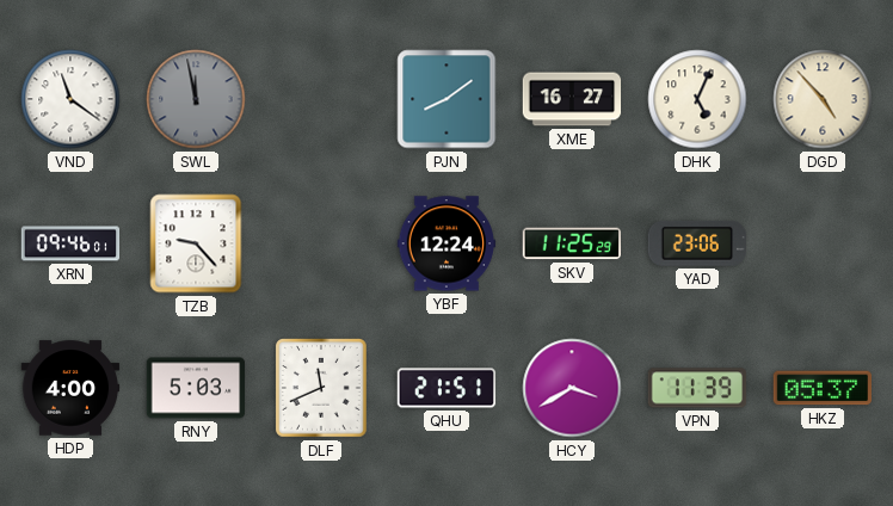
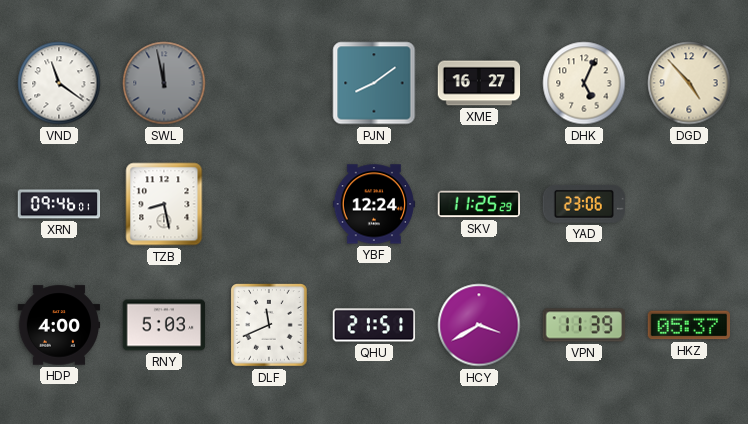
TZB: 9:23 -> 8:28 (164, 204)
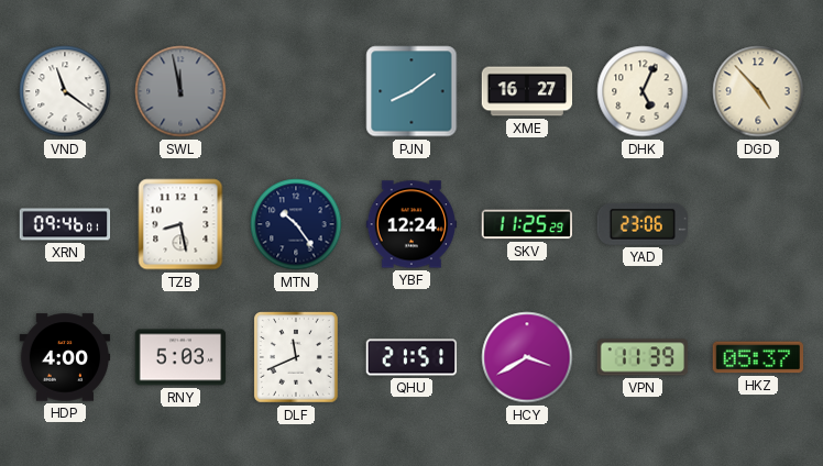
MTN: none -> 10:24 (296, 224)
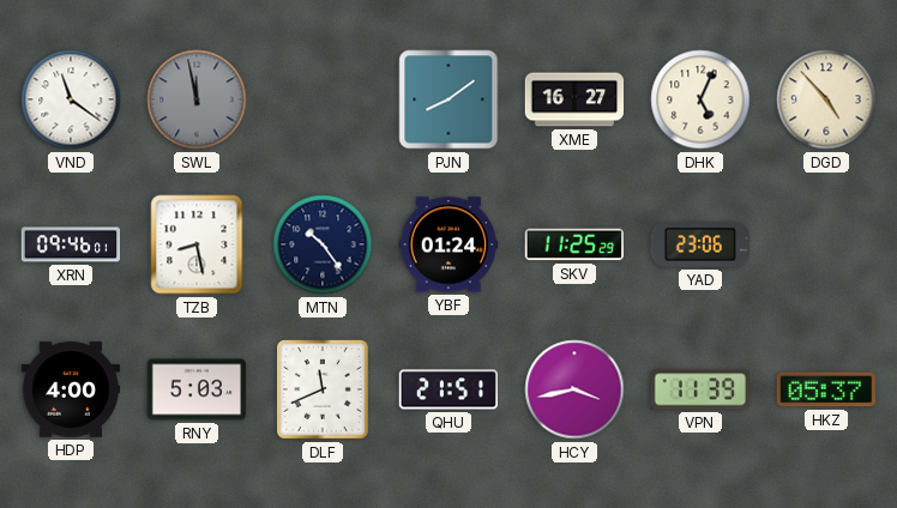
YBF: 12:24 -> 01:24 (448, 244)
HCY: 3:40 -> 3:43 (574, 389)
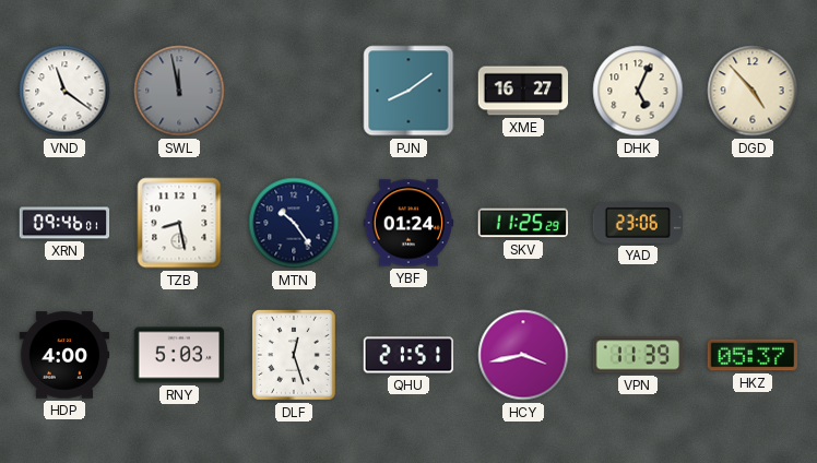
DLF: 11:41 -> 12:27 (295, 356)
